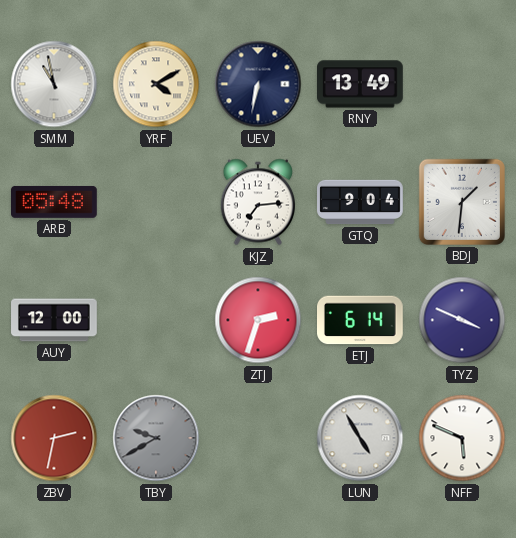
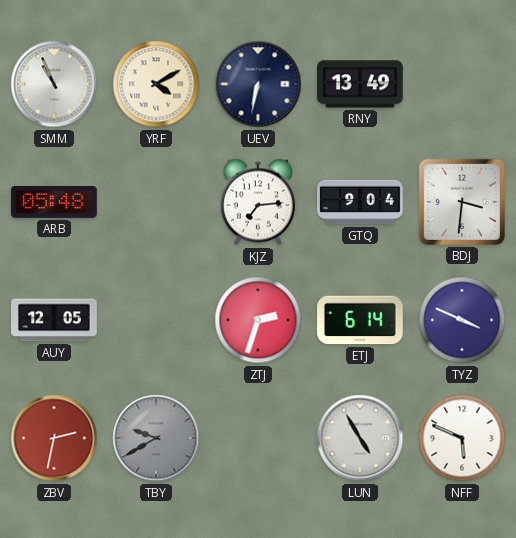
SMM: 10:58 -> 10:56 (54, 84)
BDJ: 1:31 -> 3:31 (462, 202)
AUY: 12:00 -> 12:05 (54, 320)
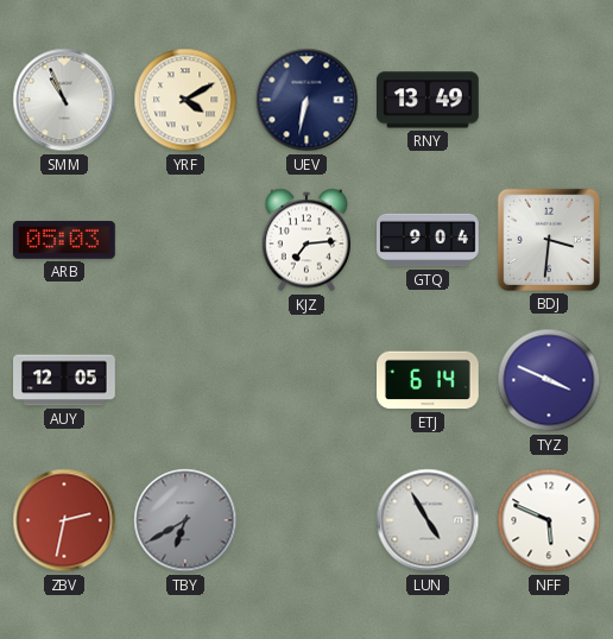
ARB: 05:48 -> 05:03 (65, 240)
ZTJ: 2:33 -> none (258, 320)
TBY: 9:40 -> 6:40 (185, 520)
